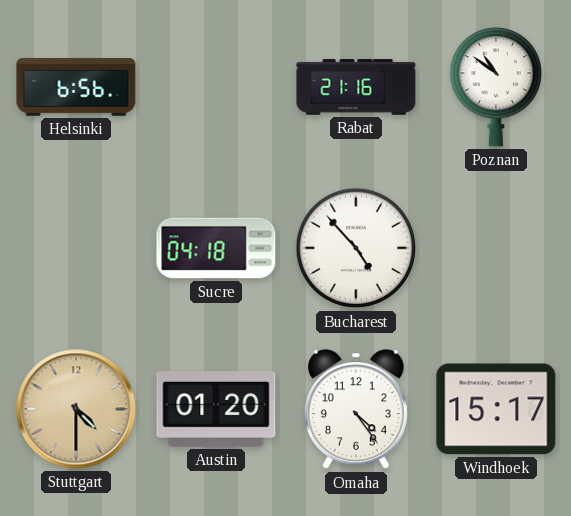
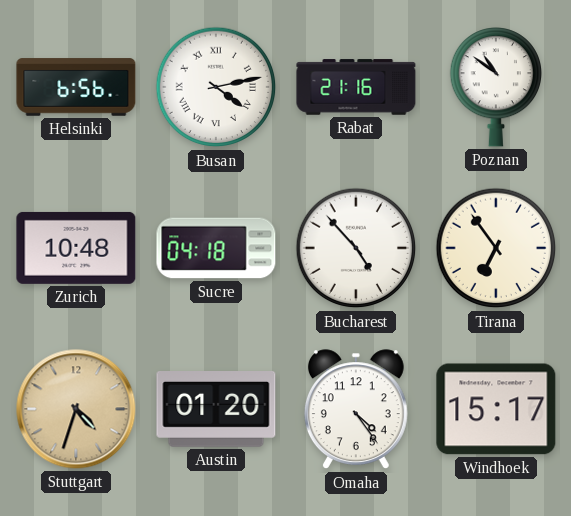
Busan: none -> 4:13 (216, 87)
Zurich: none -> 10:48 (76, 248)
Tirana: none -> 6:54 (496, 248)
Stuttgart: 4:30 -> 4:33 (76, 409)
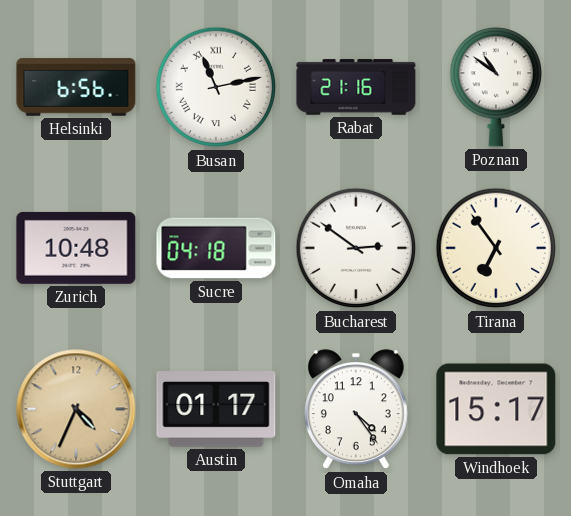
Busan: 4:13 -> 11:13 (216, 87)
Bucharest: 4:53 -> 2:51 (356, 248)
Stuttgart: 4:33 -> 4:34 (76, 409)
Austin: 01:20 -> 01:17 (216, 410)
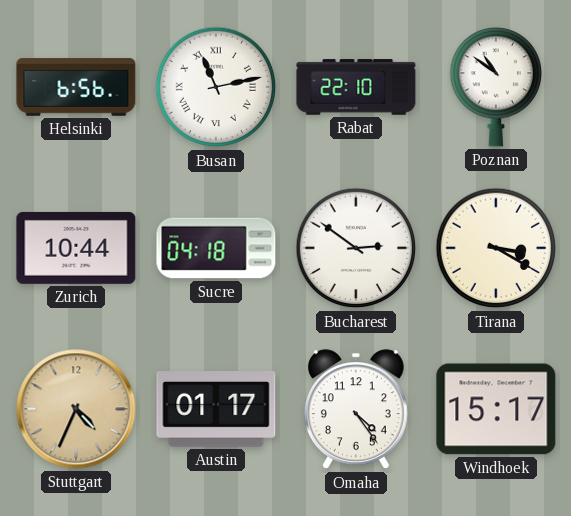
Rabat: 21:16 -> 22:10 (356, 87)
Zurich: 10:48 -> 10:44 (76, 248)
Tirana: 6:54 -> 3:20 (496, 248)
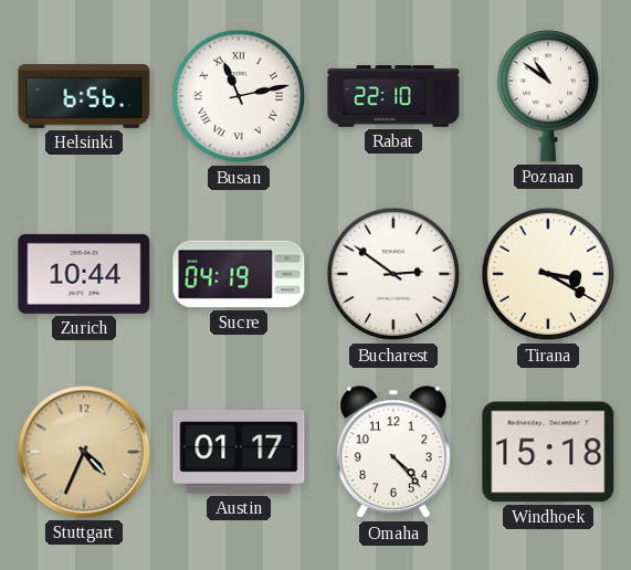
Sucre: 04:18 -> 04:19 (239, 274)
Omaha: 4:24 -> 4:23 (393, 453)
Windhoek: 15:17 -> 15:18 (548, 452)
